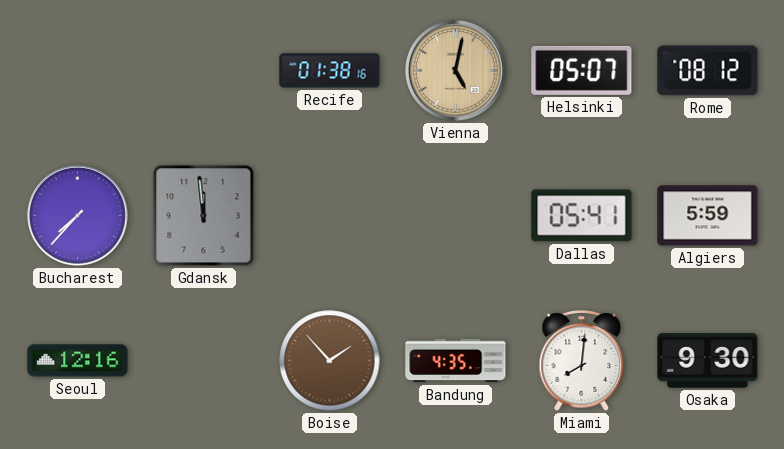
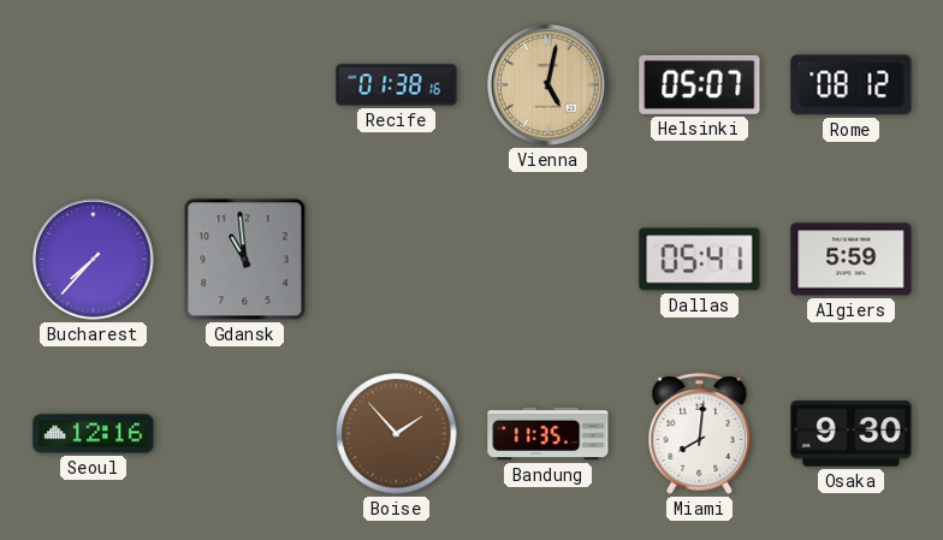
Gdansk: 11:59 -> 10:59 (245, 260)
Bandung: 4:35 -> 11:35 (548, 434)
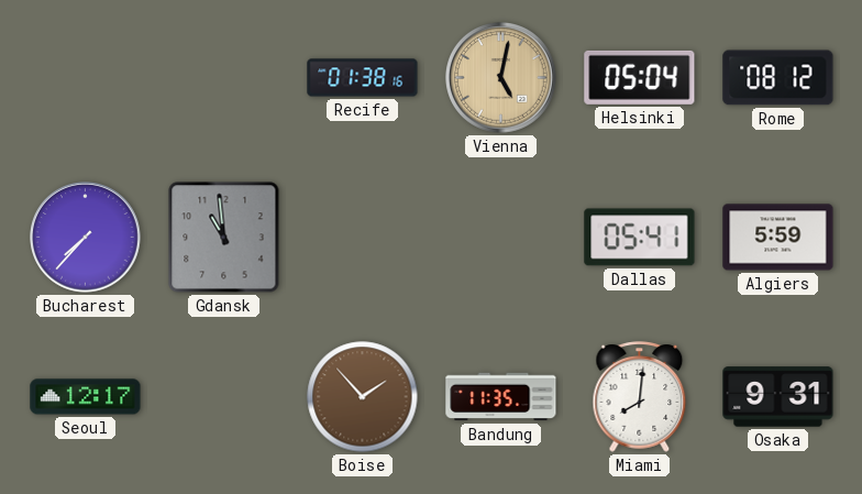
Helsinki: 05:07 -> 05:04 (640, 77)
Seoul: 12:16 -> 12:17 (86, 397)
Osaka: 9:30 -> 9:31 (778, 397)
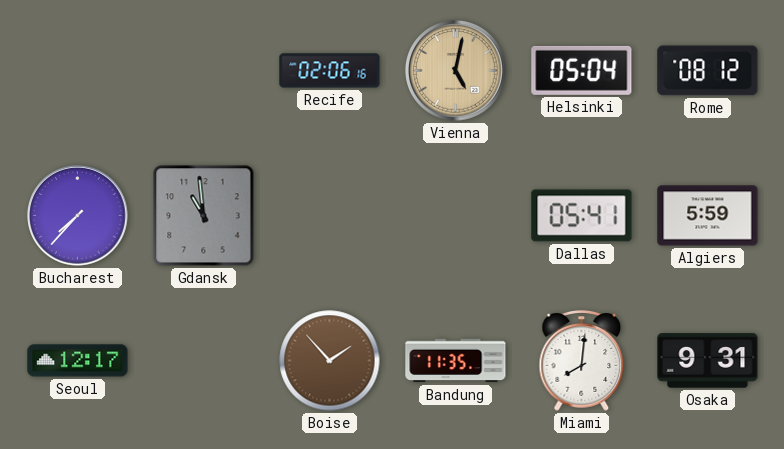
Recife: 01:38 -> 02:06 (330, 71)
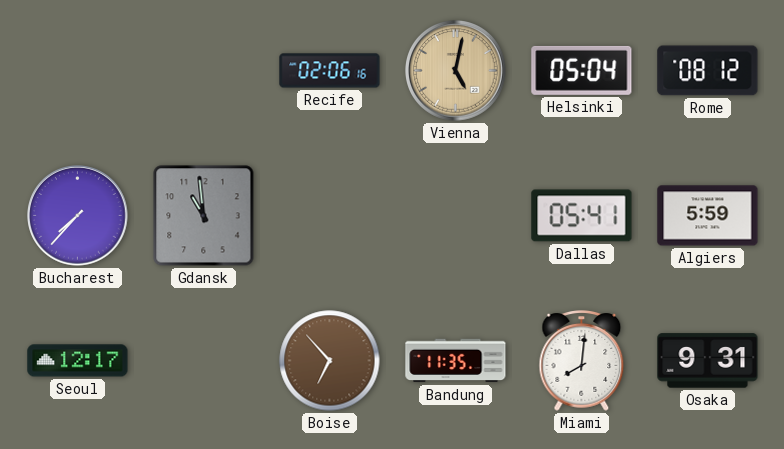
Boise: 1:53 -> 6:53 (330, 361)
